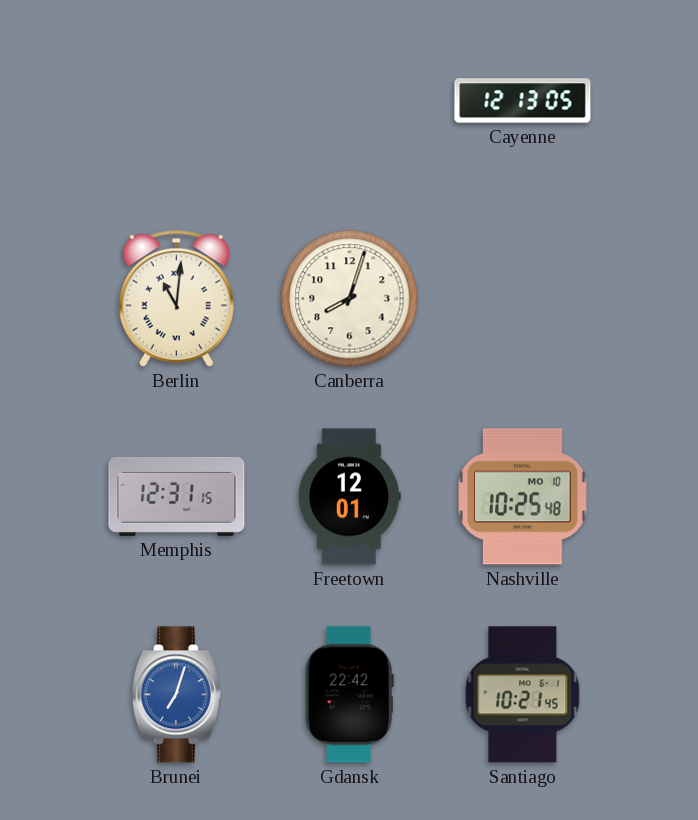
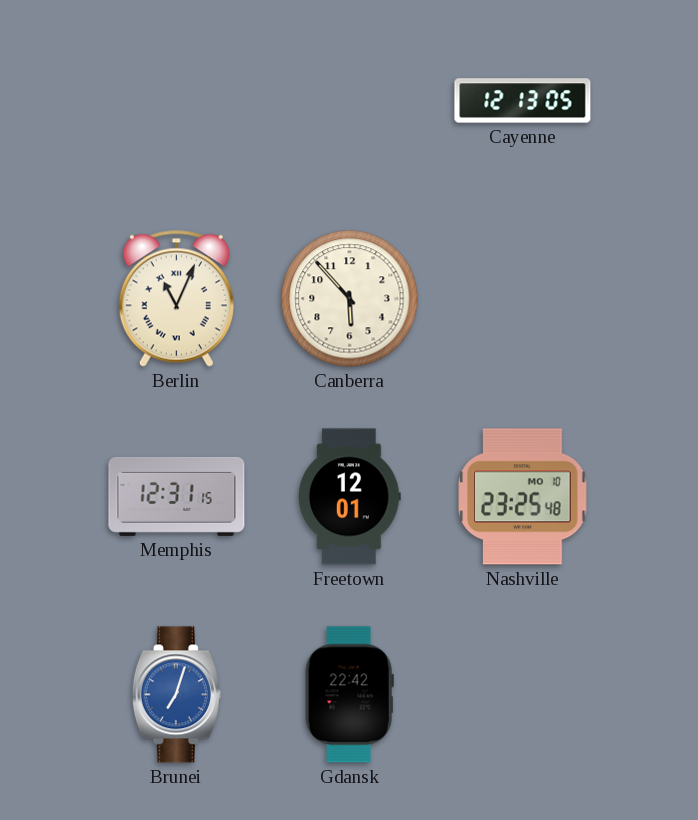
Berlin: 11:01 -> 11:04 (176, 298)
Canberra: 8:03 -> 5:53 (350, 299)
Nashville: 10:25 -> 23:25 (523, 497)
Santiago: 10:21 -> none (523, 695)
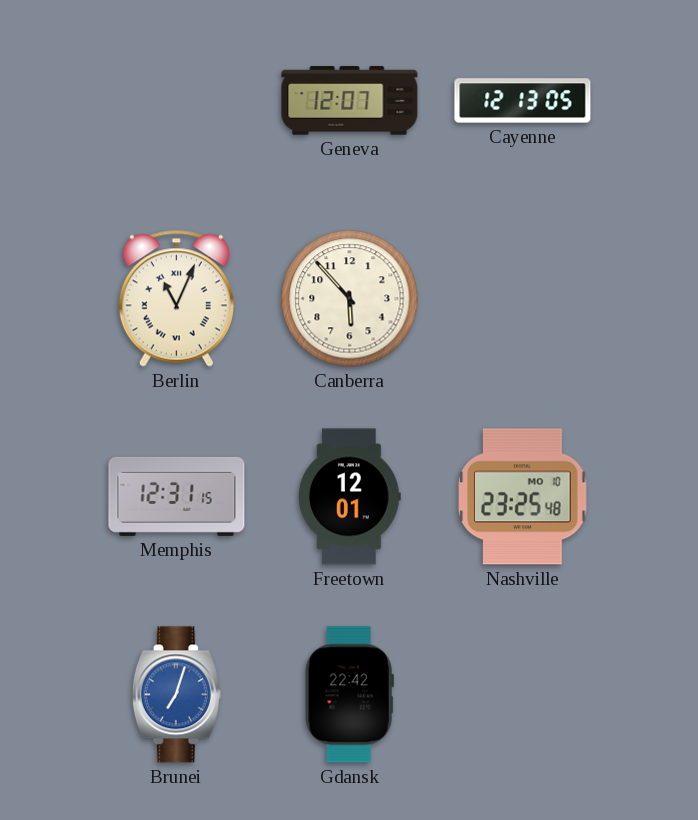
Geneva: none -> 12:07 (350, 101)
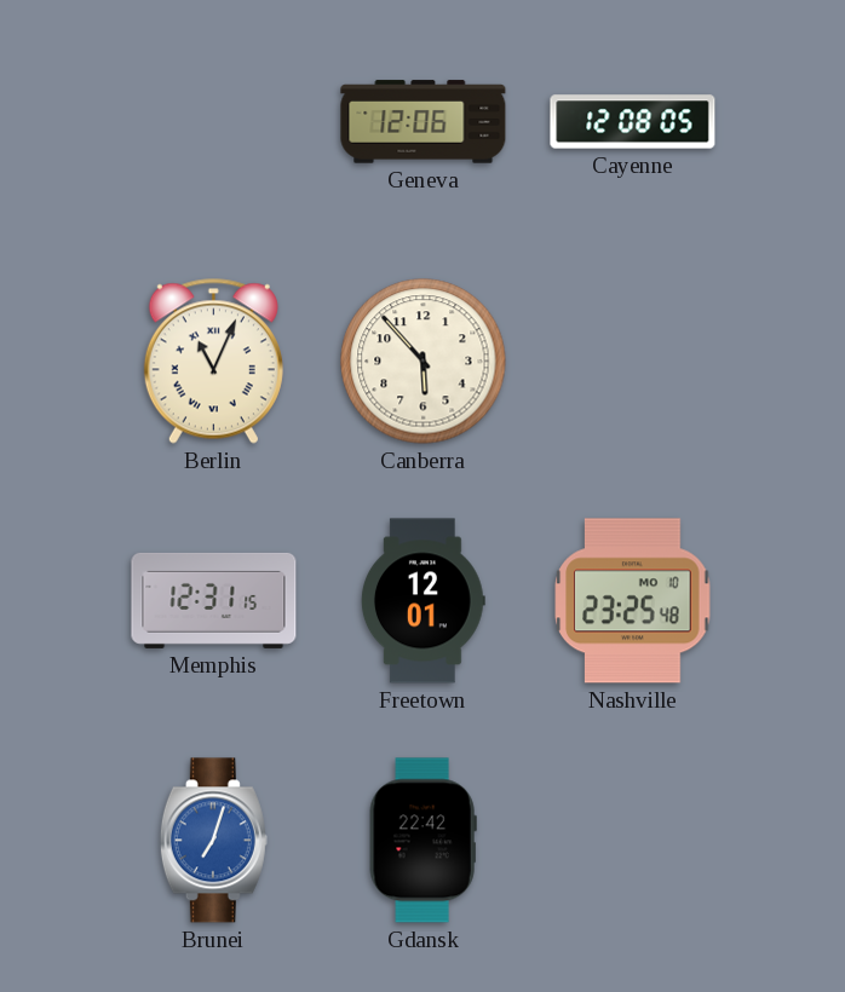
Geneva: 12:07 -> 12:06 (424, 122)
Cayenne: 12:13 -> 12:08 (633, 122)
